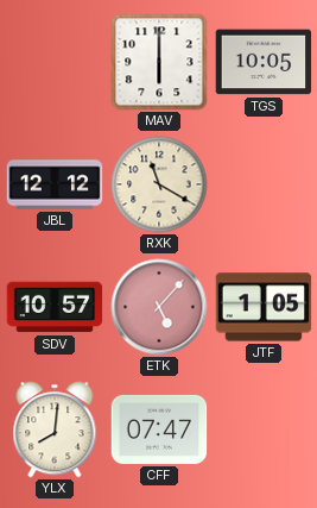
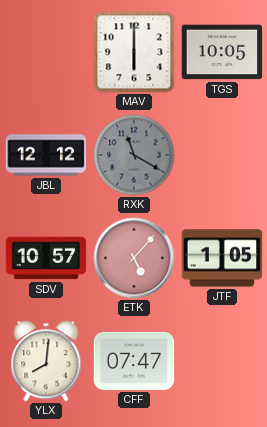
RXK dial: cream -> grey (134, 155)
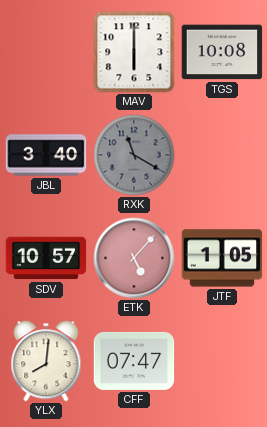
TGS: 10:05 -> 10:08 (222, 52)
JBL: 12:12 -> 3:40 (46, 155)
